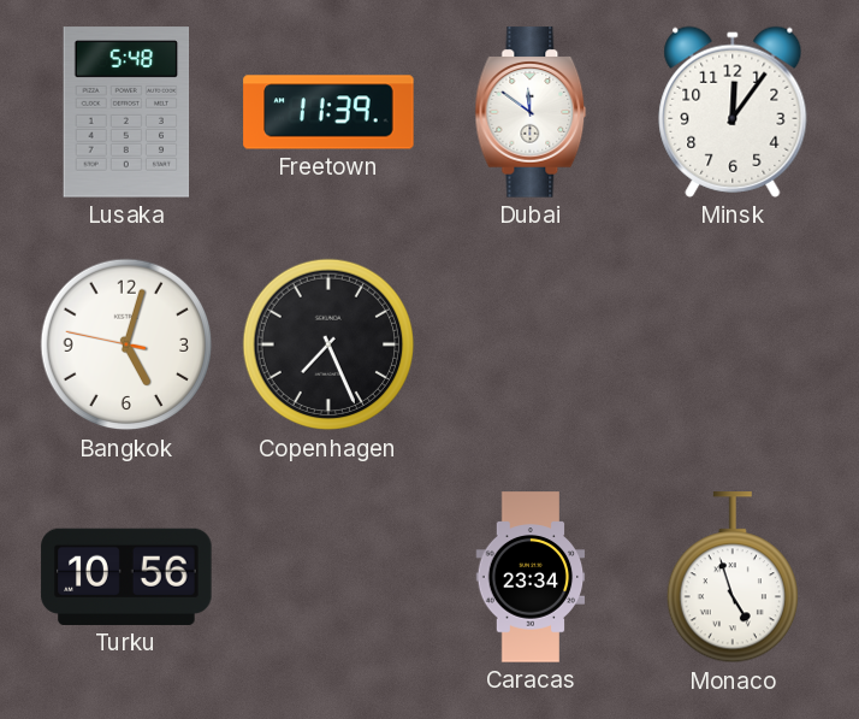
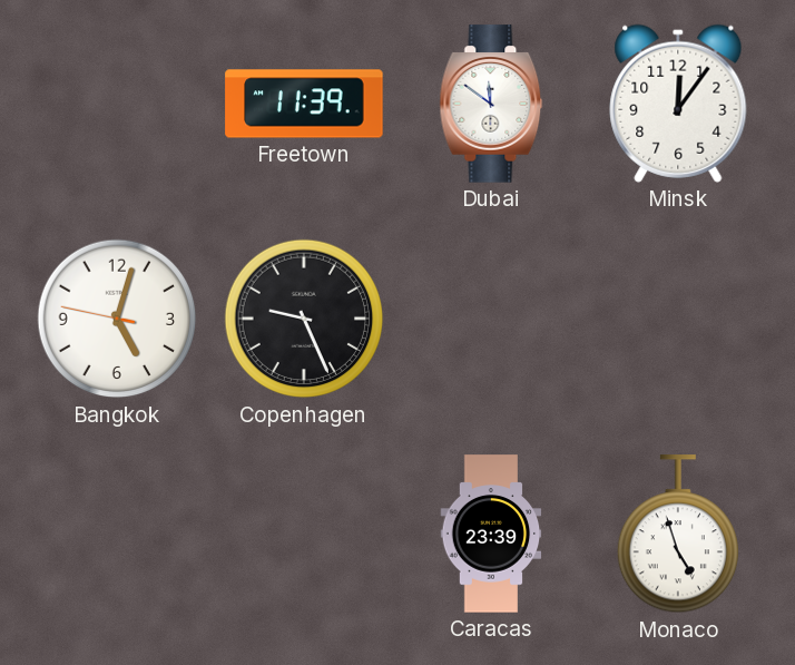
Lusaka: 5:48 -> none (126, 112)
Copenhagen: 7:26 -> 9:26 (304, 319)
Turku: 10:56 -> none (126, 577)
Caracas: 23:34 -> 23:39 (491, 534)
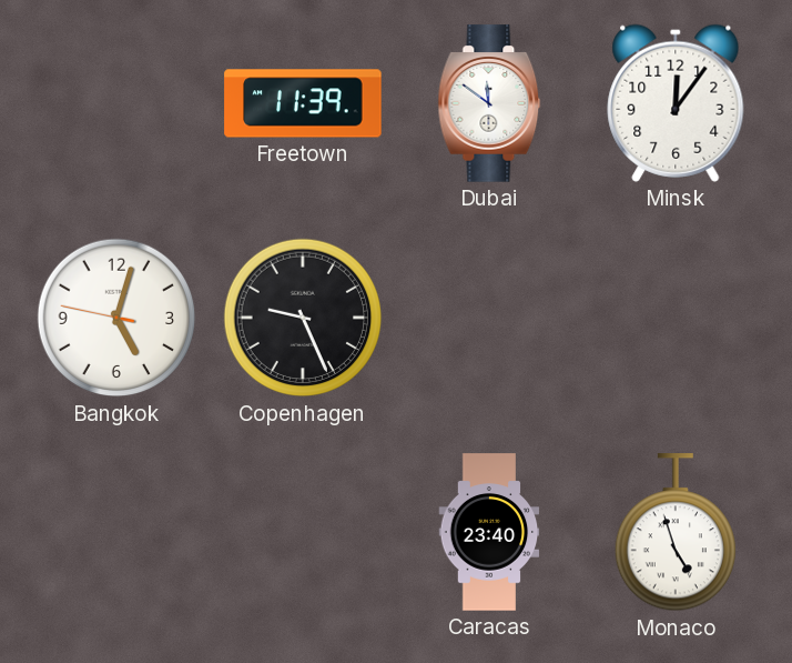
Caracas: 23:39 -> 23:40 (489, 532)
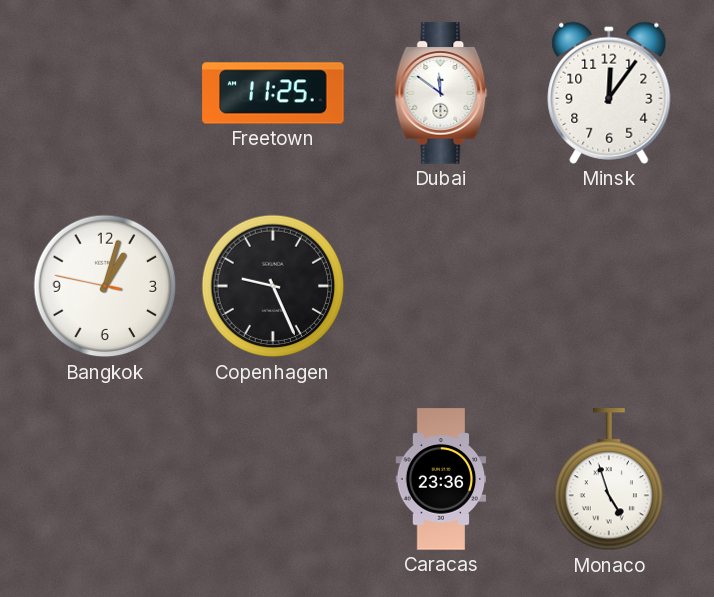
Freetown: 11:39 -> 11:25 (273, 93)
Bangkok: 5:02 -> 1:02 (105, 286)
Caracas: 23:40 -> 23:36 (441, 479)
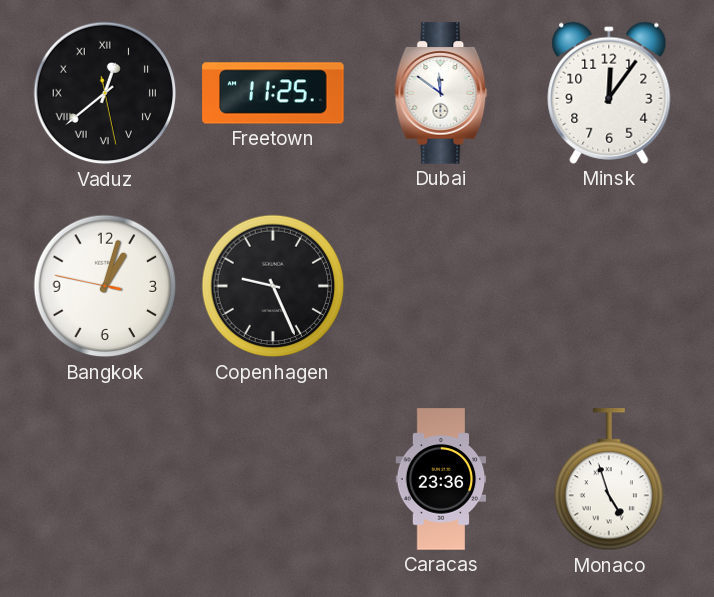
Vaduz: none -> 12:38 (105, 93)
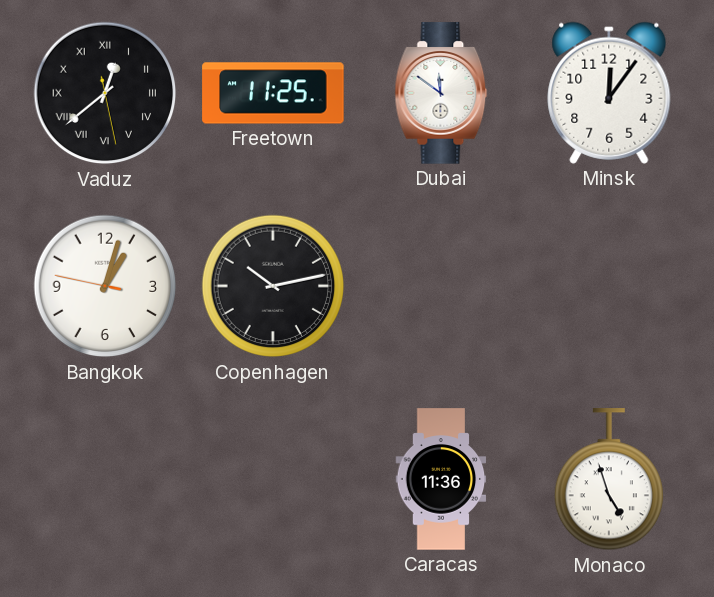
Copenhagen: 9:26 -> 10:13 (273, 286)
Caracas: 23:36 -> 11:36 (441, 479)
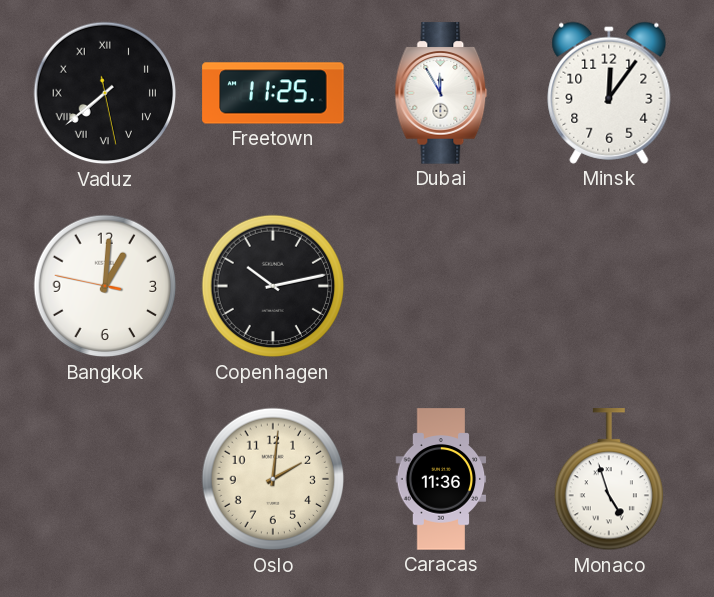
Vaduz: 12:38 -> 7:38 (105, 93)
Dubai: 11:51 -> 11:55 (441, 93)
Bangkok: 1:02 -> 1:00 (105, 286)
Oslo: none -> 2:01 (273, 479)
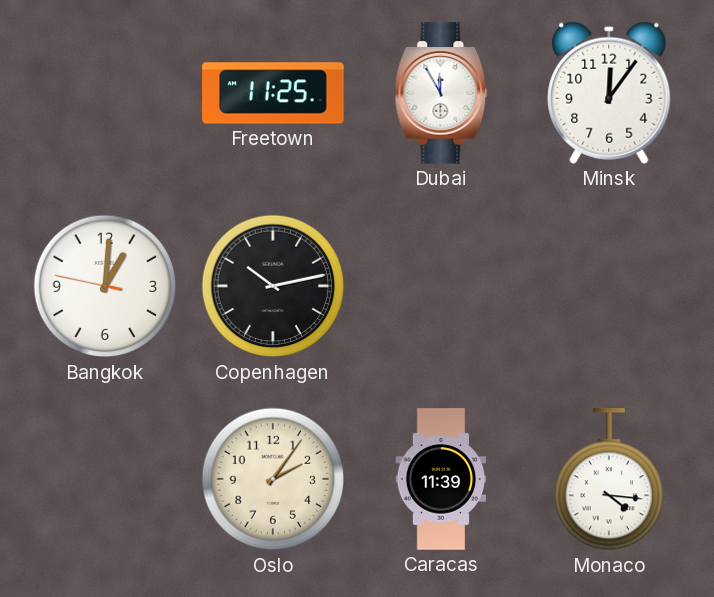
Vaduz: 7:38 -> none (105, 93)
Oslo: 2:01 -> 2:06 (273, 479)
Caracas: 11:36 -> 11:39 (441, 479)
Monaco: 4:57 -> 4:16 (608, 480)
